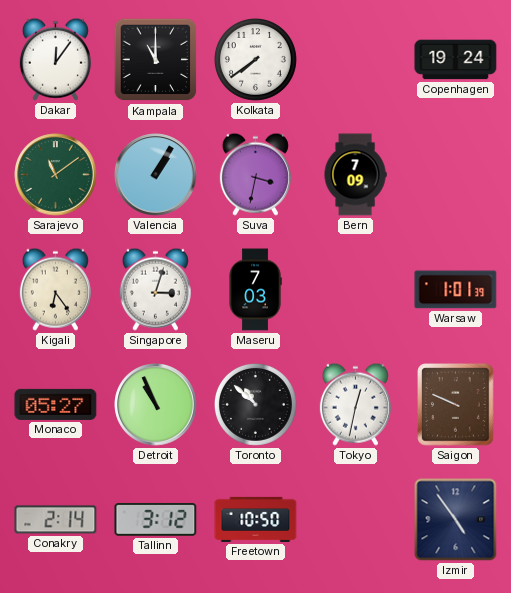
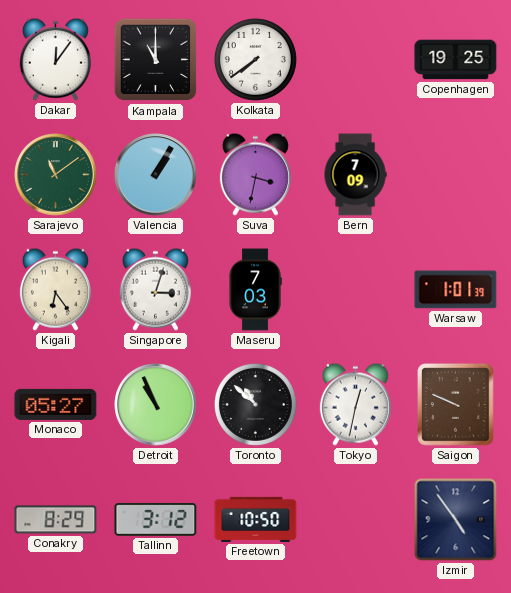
Copenhagen: 19:24 -> 19:25 (456, 60)
Conakry: 2:14 -> 8:29 (56, 520)
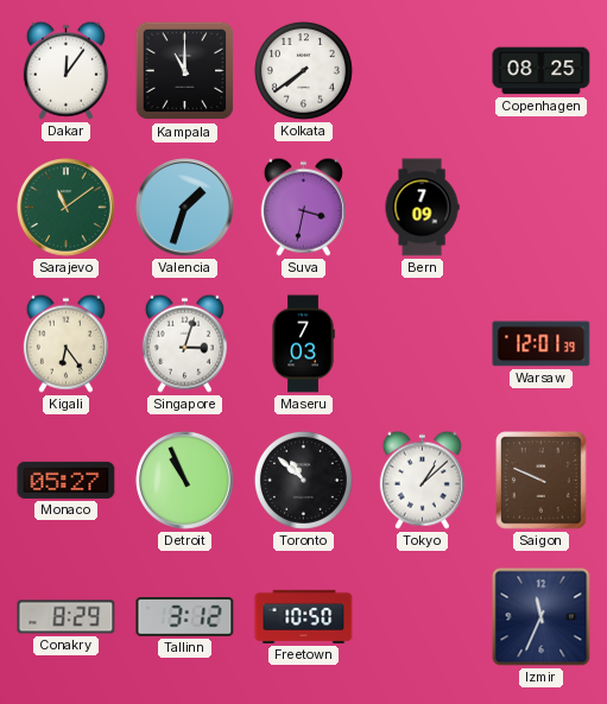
Copenhagen: 19:25 -> 08:25 (542, 71)
Valencia: 1:05 -> 1:33 (185, 208)
Warsaw: 1:01 -> 12:01 (542, 344)
Tokyo: 12:32 -> 1:08 (422, 480)
Izmir: 4:54 -> 11:34 (542, 617)
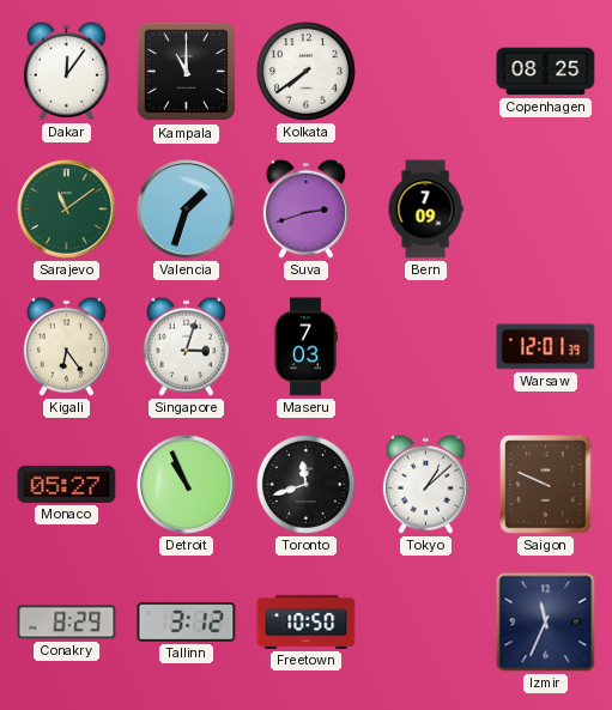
Suva: 3:32 -> 2:42 (305, 208)
Toronto: 10:52 -> 11:42 (305, 484)
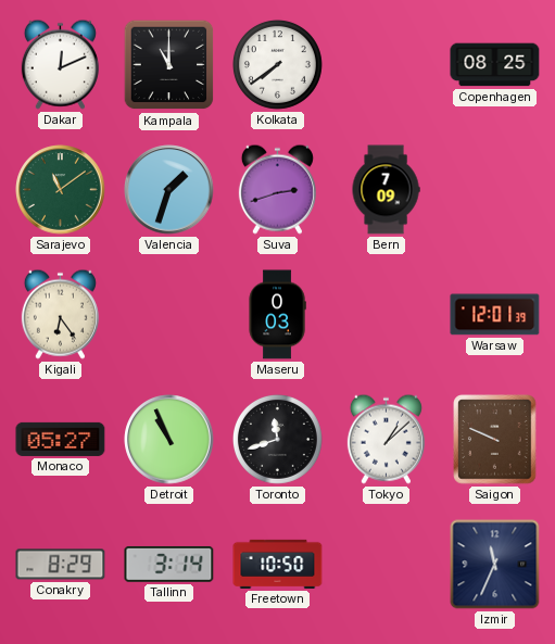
Dakar: 12:06 -> 12:11 (60, 64)
Singapore: 3:03 -> none (186, 346)
Maseru: 7:03 -> 0:03 (277, 315)
Tallinn: 3:12 -> 3:14 (169, 564)
